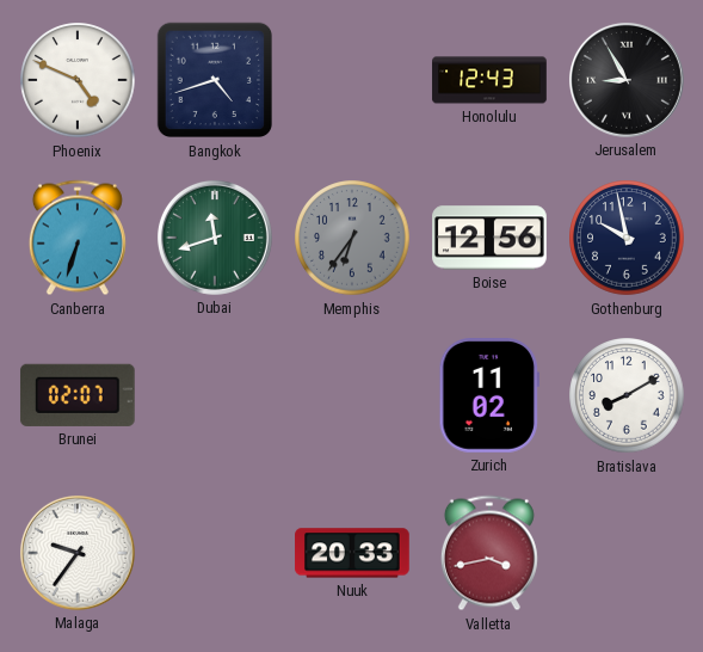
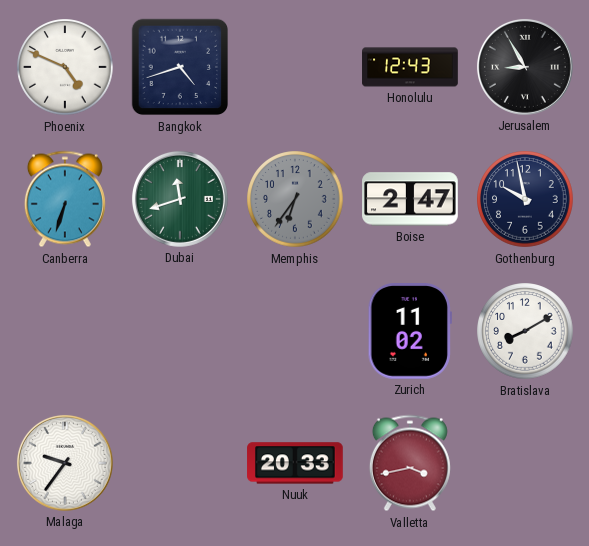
Boise: 12:56 -> 2:47 (410, 199)
Brunei: 02:07 -> none (78, 395)
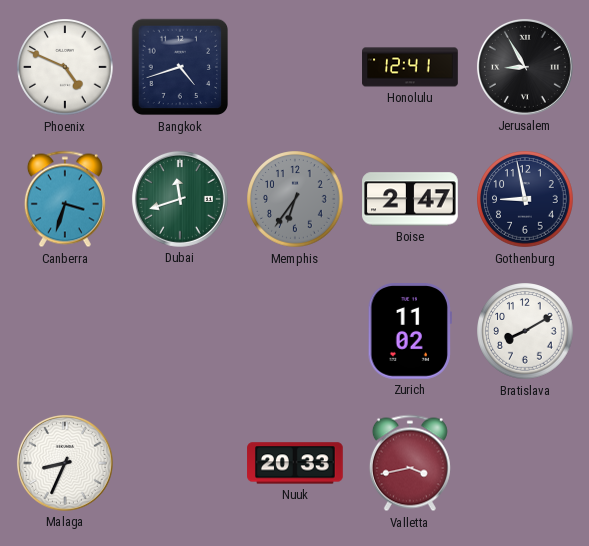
Honolulu: 12:43 -> 12:41 (410, 67)
Canberra: 6:33 -> 3:33 (65, 199)
Gothenburg: 9:58 -> 8:58 (525, 199)
Malaga: 9:36 -> 8:34 (65, 463)
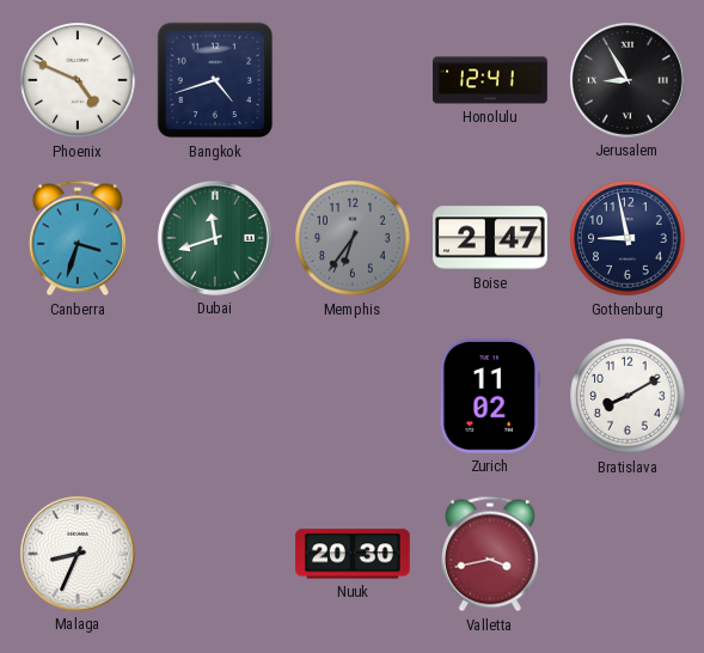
Nuuk: 20:33 -> 20:30 (353, 554)
